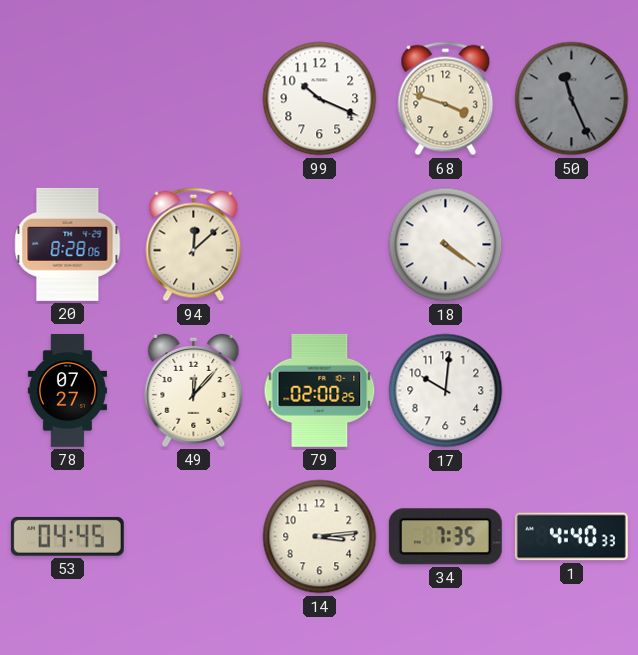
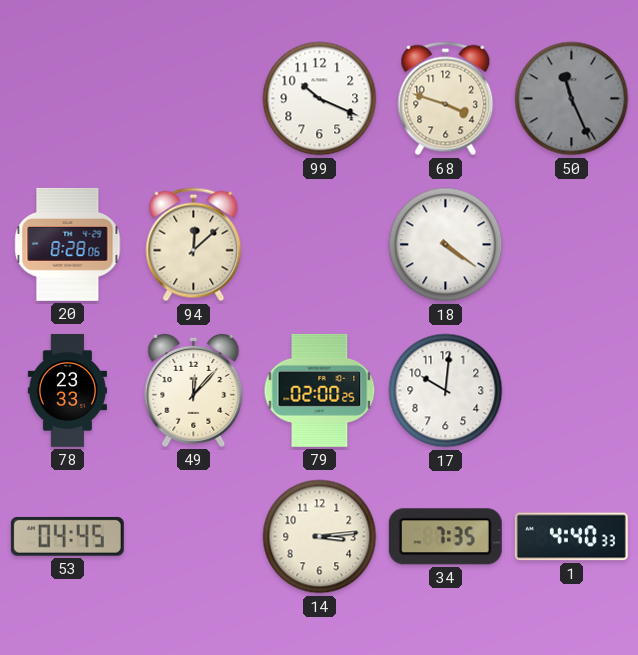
78: 07:27 -> 23:33 (67, 390)
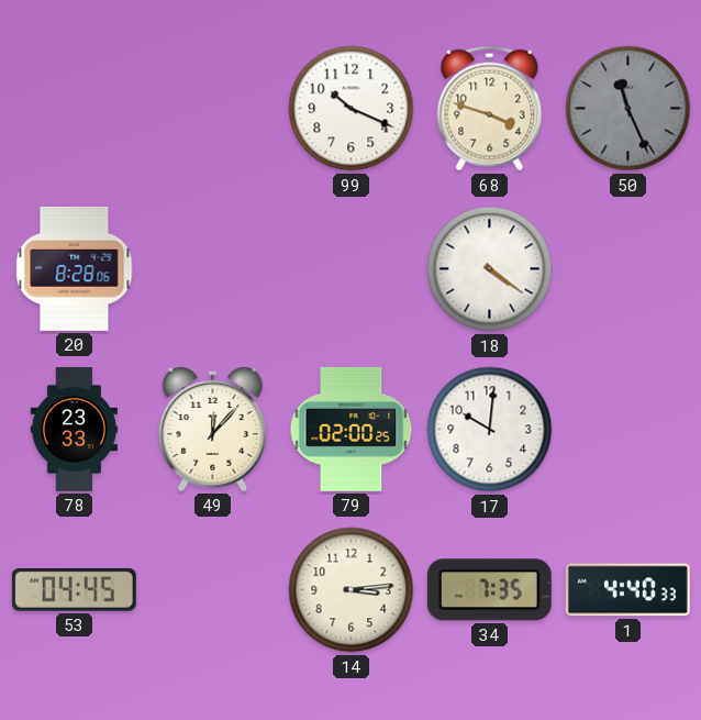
94: 12:08 -> none (194, 245)
